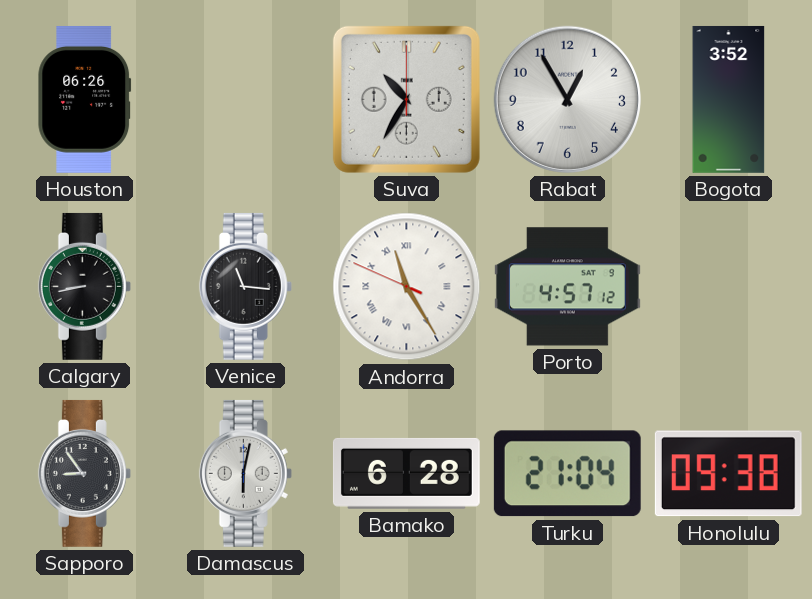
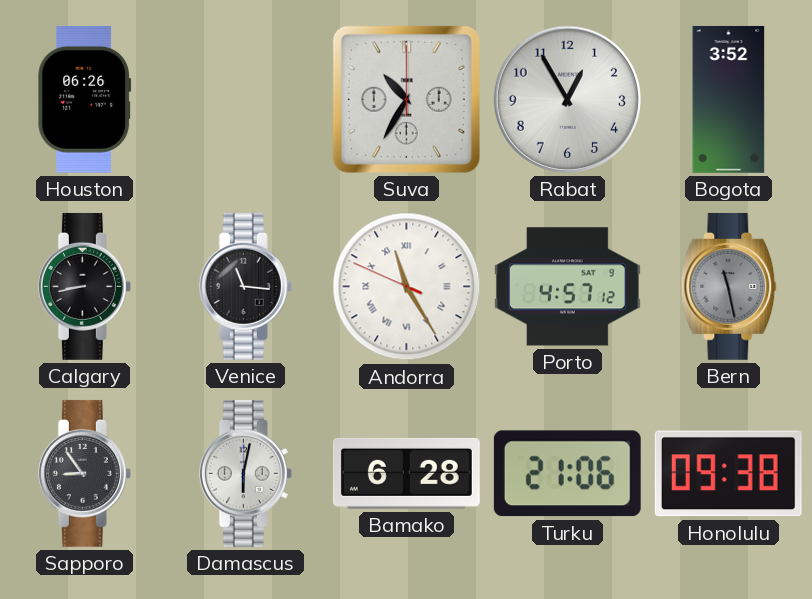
Bern: none -> 11:28 (729, 286)
Turku: 21:04 -> 21:06 (567, 474)
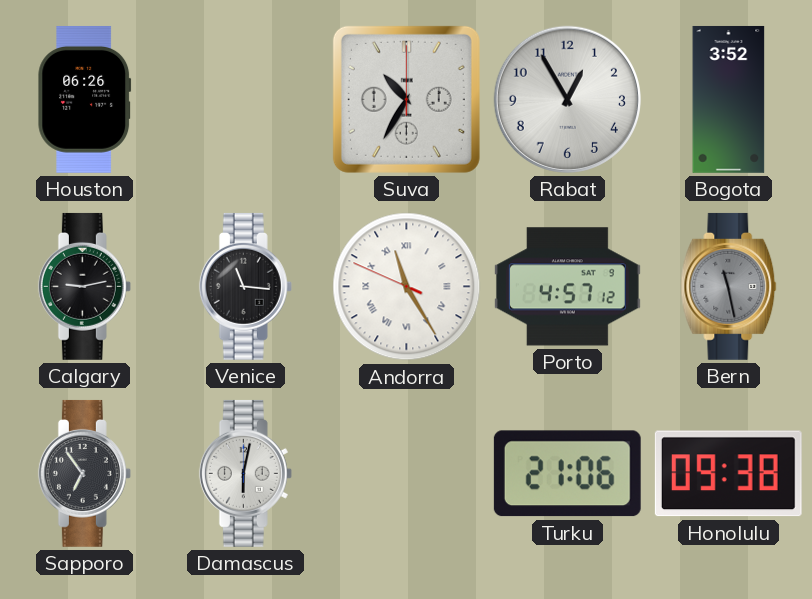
Calgary: 8:43 -> 9:13 (84, 286)
Sapporo: 8:54 -> 6:54 (84, 473)
Bamako: 6:28 -> none (406, 473)
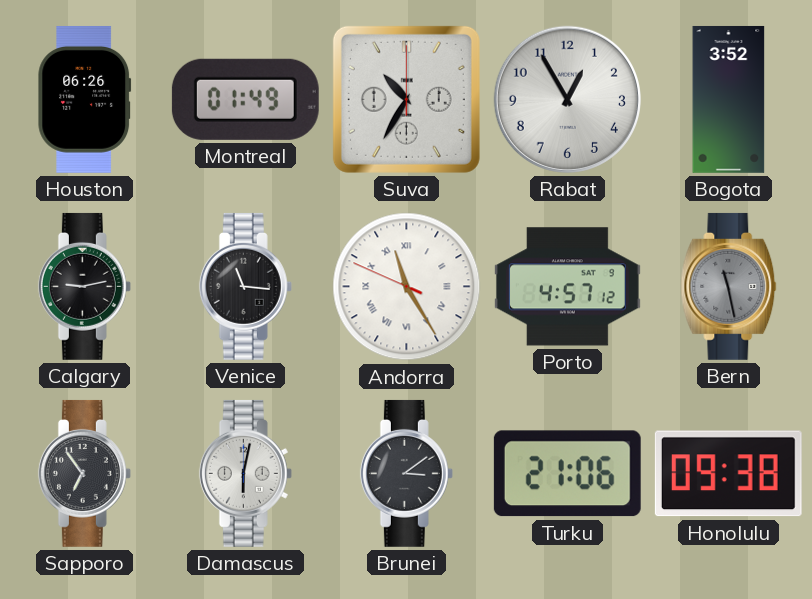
Montreal: none -> 01:49 (245, 99)
Brunei: none -> 3:09 (406, 473)
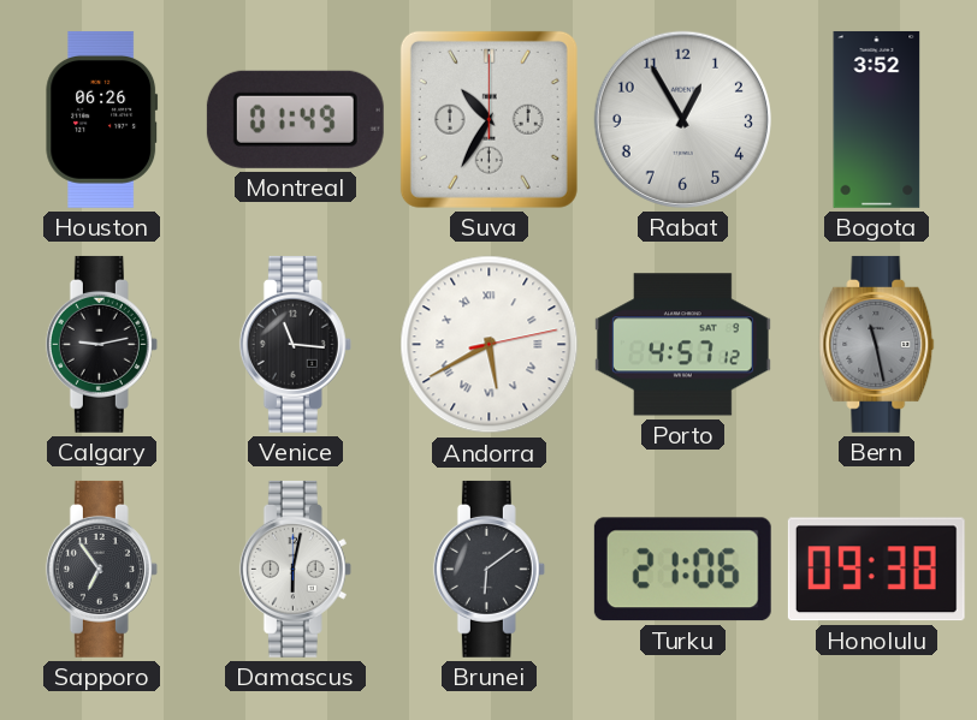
Andorra: 11:24 -> 5:40 (490, 345)
Brunei: 3:09 -> 6:09 (488, 569)
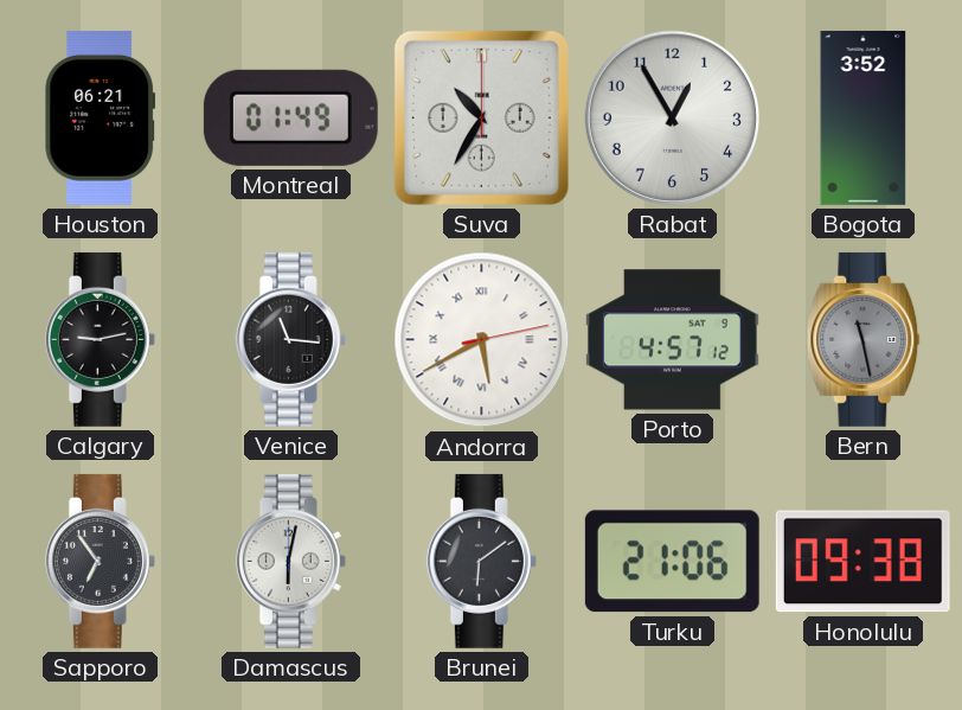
Houston: 06:26 -> 06:21 (101, 117)
